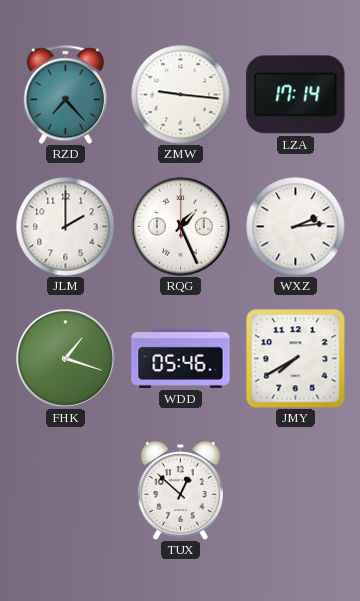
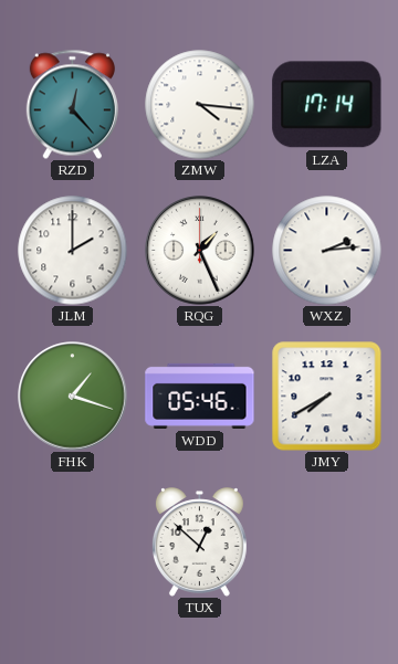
RZD: 7:23 -> 12:23 (72, 104)
ZMW: 9:16 -> 4:16 (200, 105)
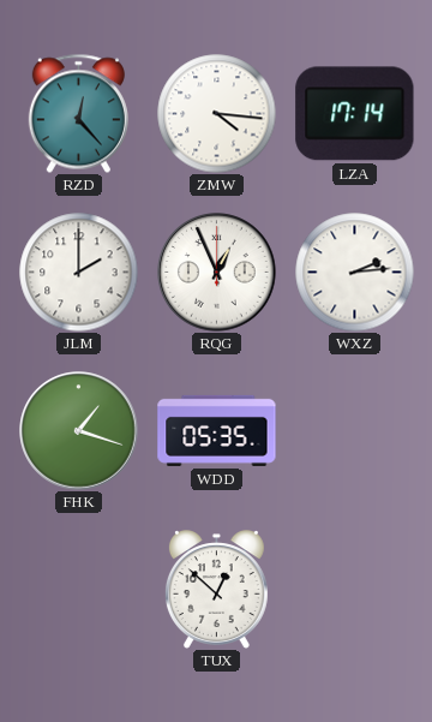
RQG: 1:26 -> 12:56 (217, 273)
WDD: 05:46 -> 05:35 (217, 430)
JMY: 7:40 -> none (326, 396)
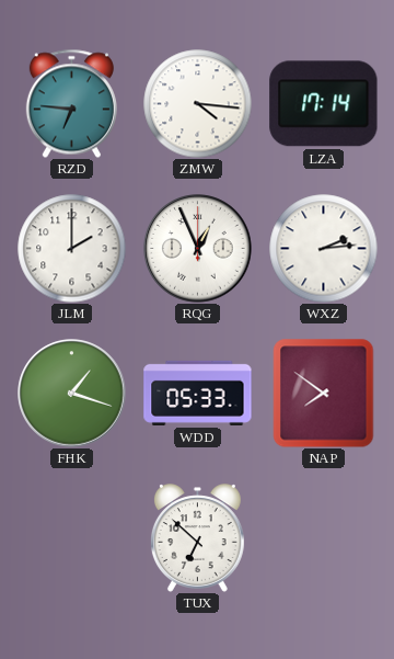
RZD: 12:23 -> 6:46 (71, 103)
WDD: 05:35 -> 05:33 (198, 393)
NAP: none -> 7:51 (324, 394)
TUX: 12:52 -> 6:52 (197, 538)
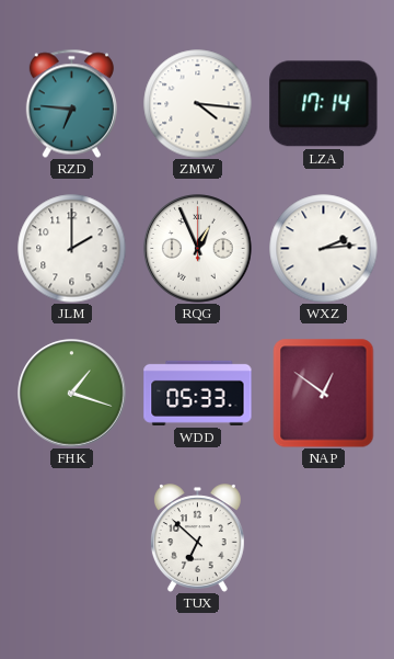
NAP: 7:51 -> 12:51 (324, 394)
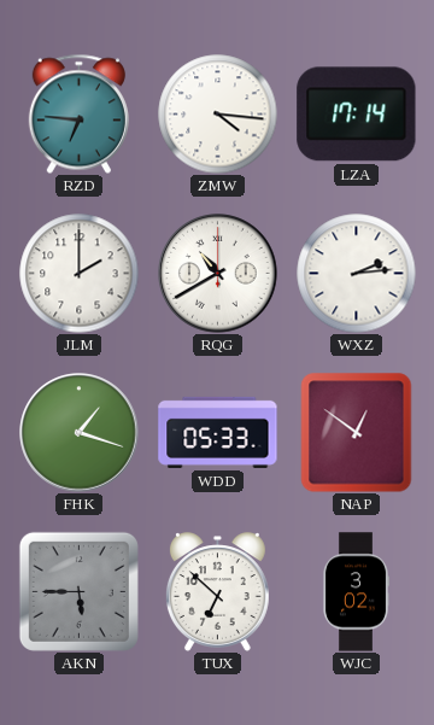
RQG: 12:56 -> 10:40 (218, 274)
AKN: none -> 5:45 (78, 591)
WJC: none -> 3:02 (354, 592)
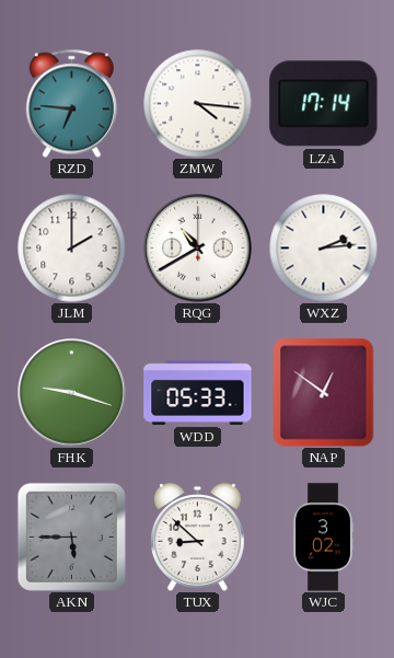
FHK: 1:18 -> 9:18 (72, 393)
TUX: 6:52 -> 8:52 (197, 538)
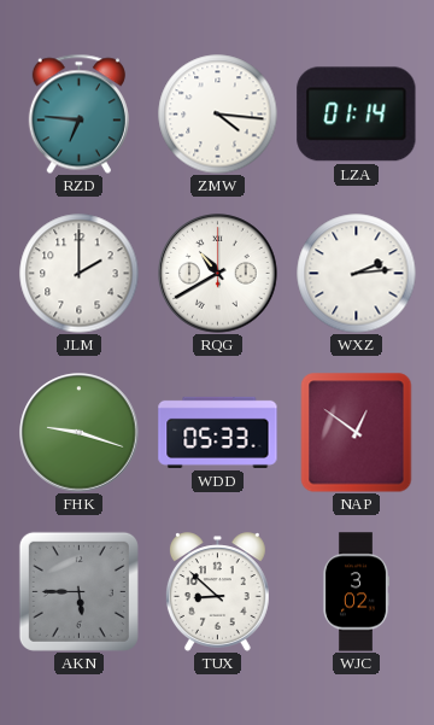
LZA: 17:14 -> 01:14 (357, 115)
